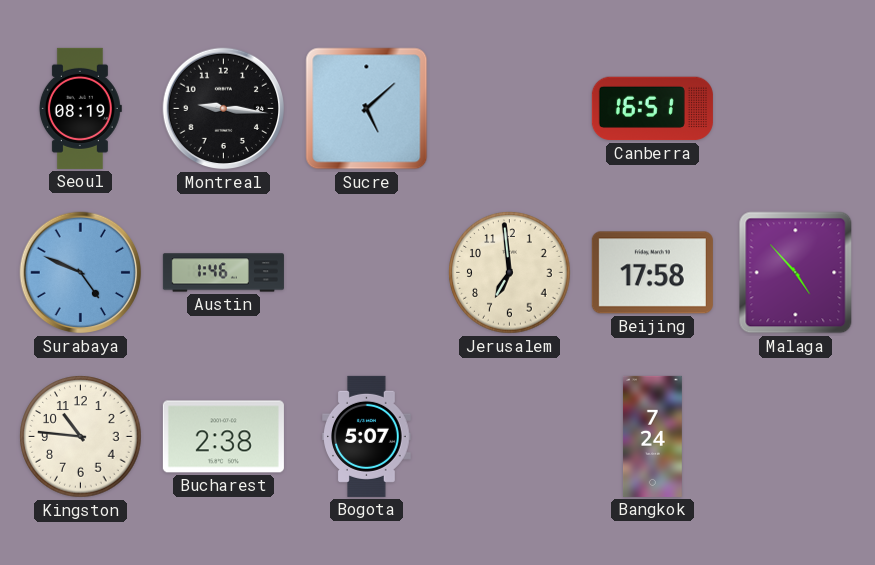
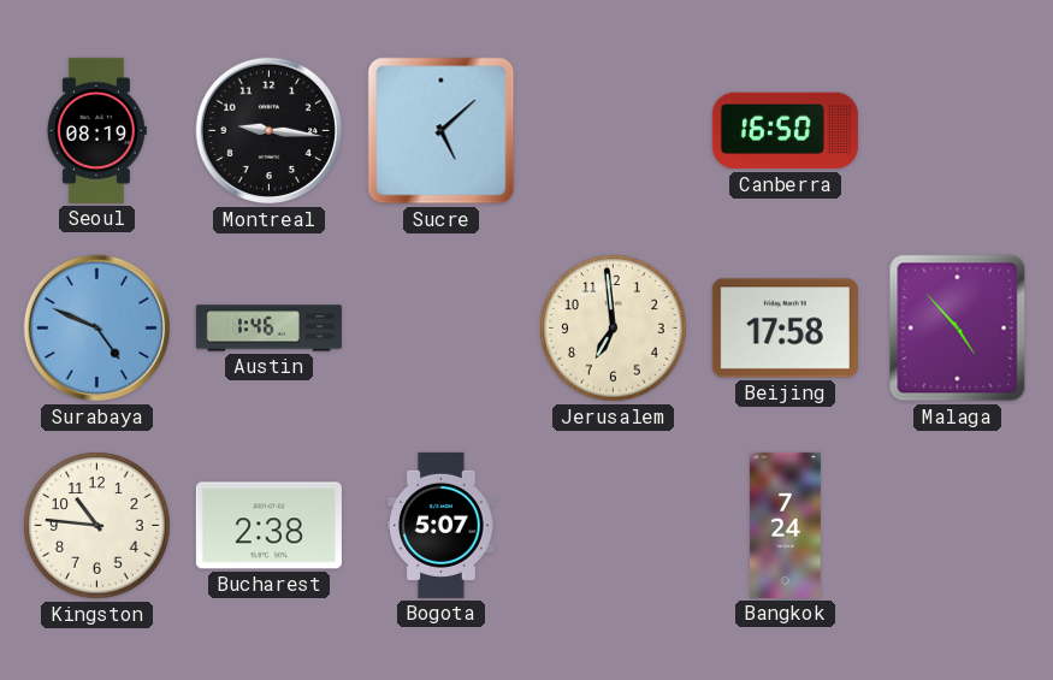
Canberra: 16:51 -> 16:50 (785, 131)
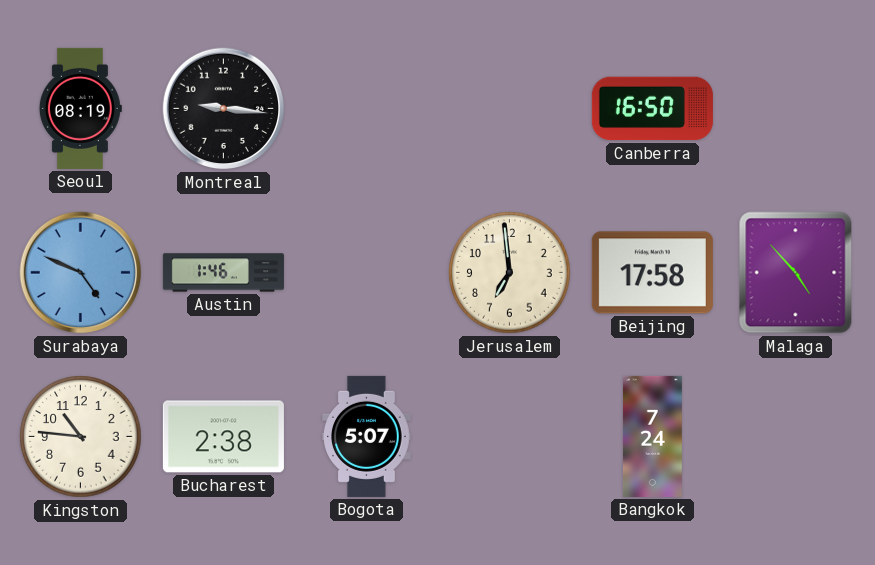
Sucre: 5:08 -> none (442, 131)
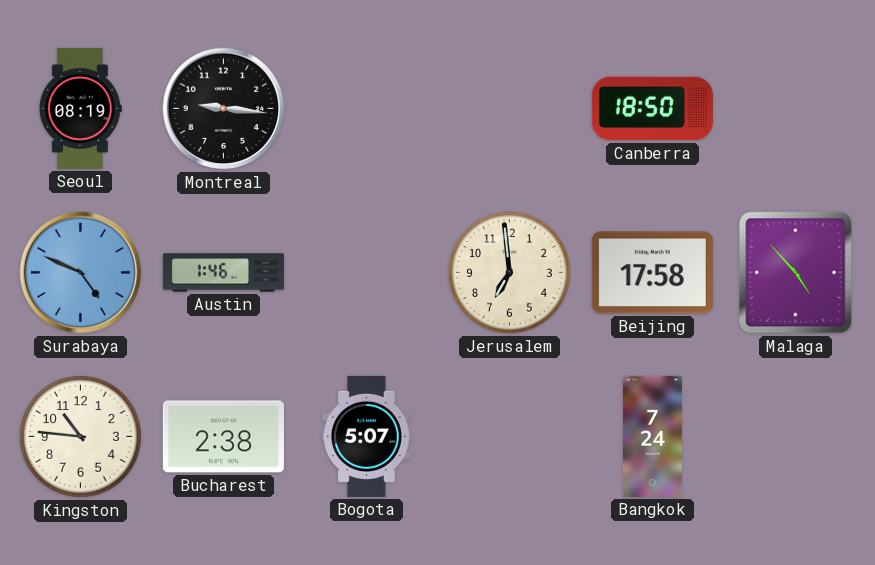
Canberra: 16:50 -> 18:50 (652, 109)
